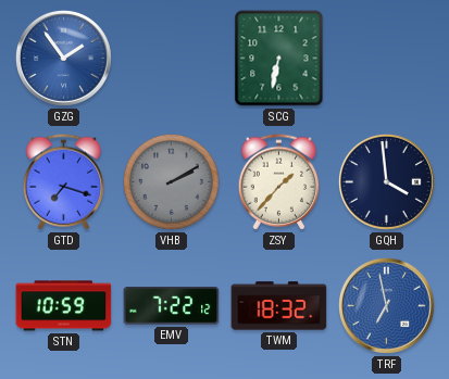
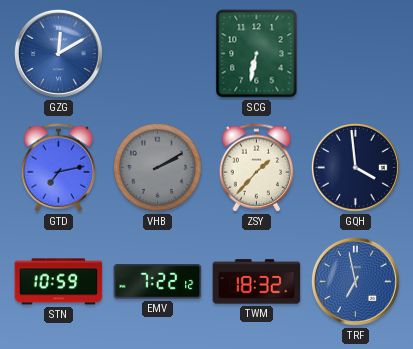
GZG: 1:54 -> 12:10 (58, 53)
GTD: 7:18 -> 7:13 (59, 168)
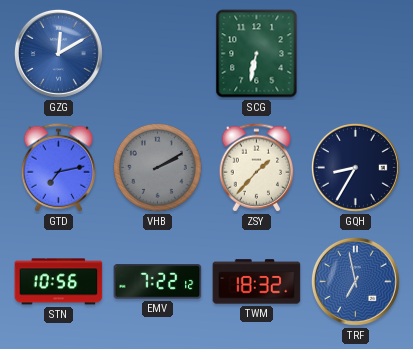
GQH: 3:59 -> 8:35 (355, 167)
STN: 10:59 -> 10:56 (59, 282)
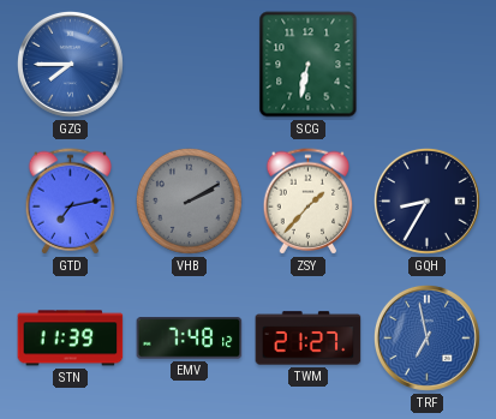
GZG: 12:10 -> 7:45 (70, 64)
STN: 10:56 -> 11:39 (71, 339)
EMV: 7:22 -> 7:48 (190, 339)
TWM: 18:32 -> 21:27 (309, 339)
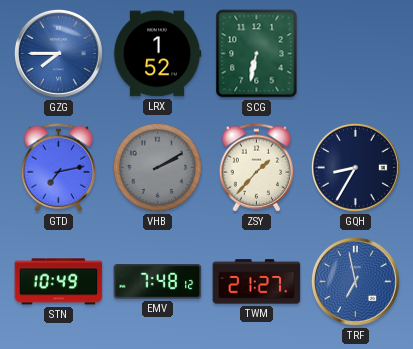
LRX: none -> 1:52 (157, 54)
STN: 11:39 -> 10:49 (59, 282)
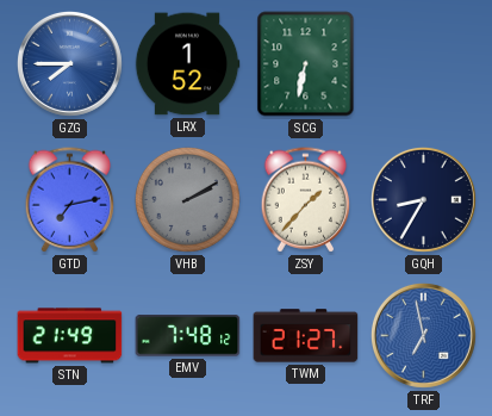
STN: 10:49 -> 21:49 (70, 336)
